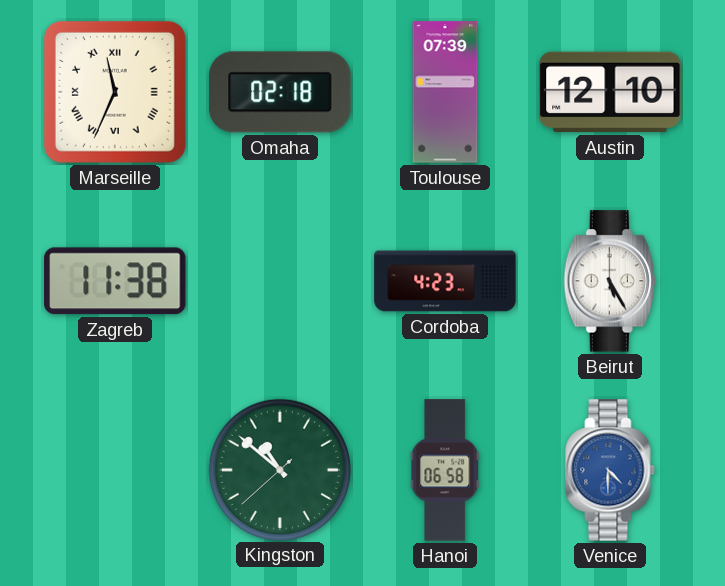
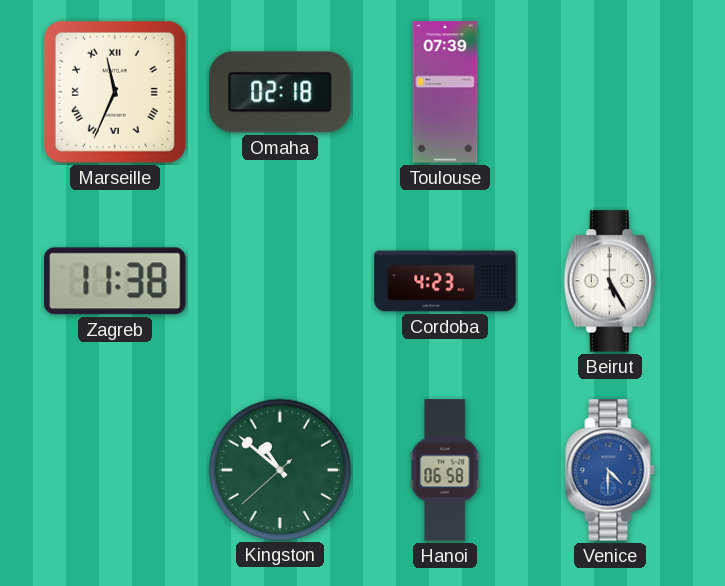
Austin: 12:10 -> none (610, 92)
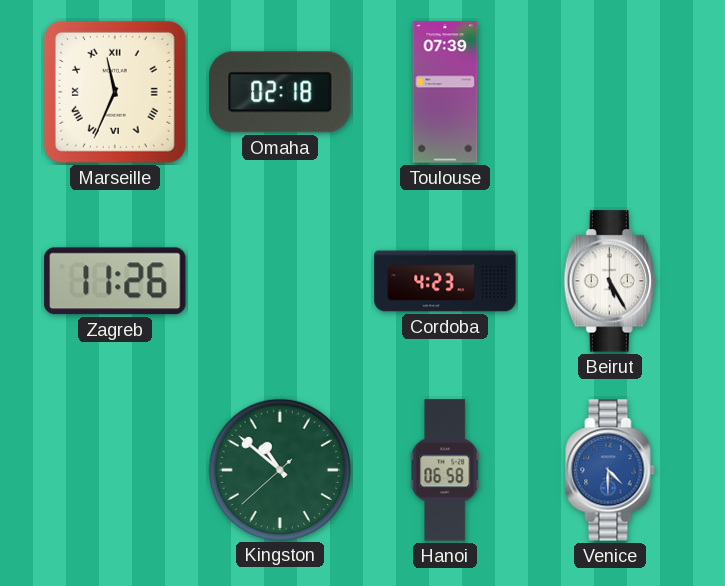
Zagreb: 11:38 -> 11:26 (116, 281)
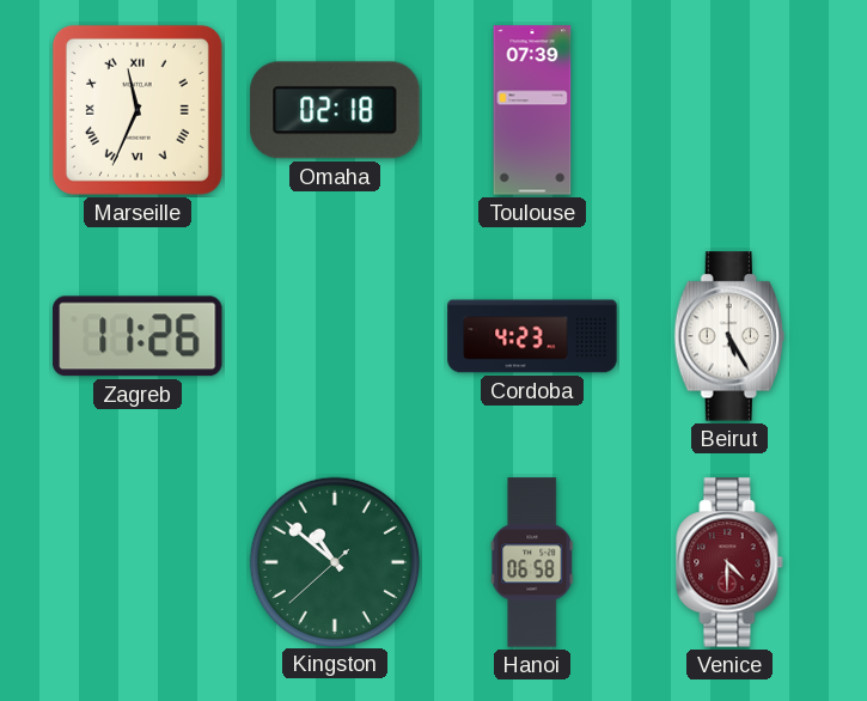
Venice dial: blue -> burgundy (729, 562)
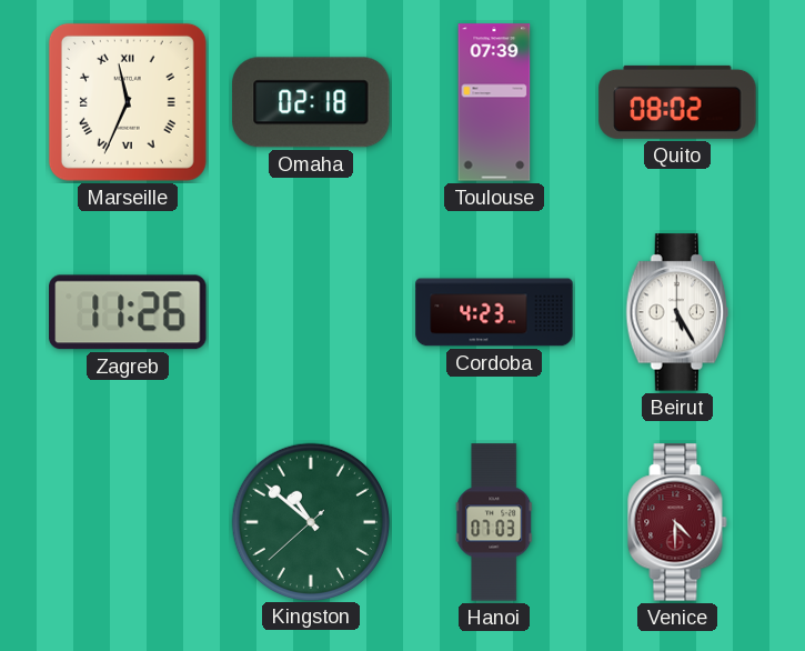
Quito: none -> 08:02 (677, 102)
Hanoi: 06:58 -> 07:03 (494, 522)
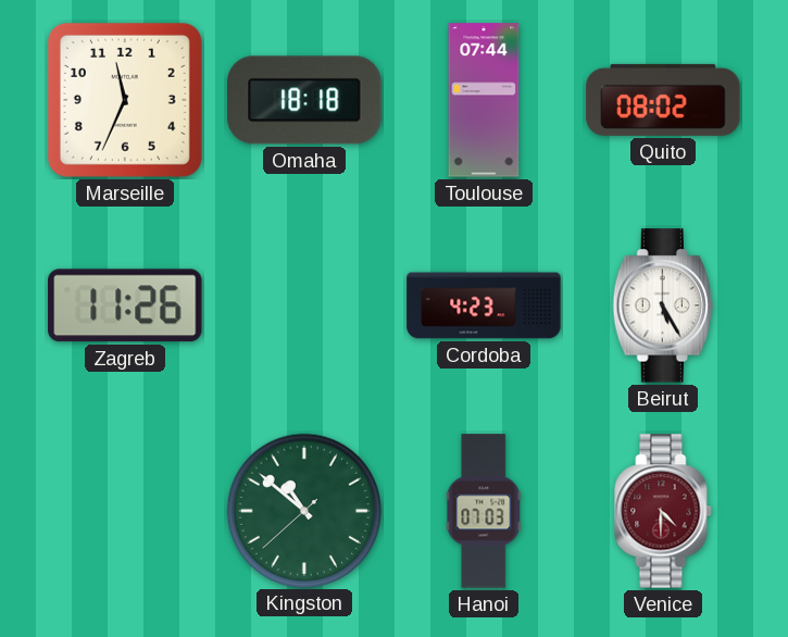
Marseille numerals: Roman -> Arabic (125, 100)
Omaha: 02:18 -> 18:18 (304, 100)
Toulouse: 07:39 -> 07:44 (484, 100)
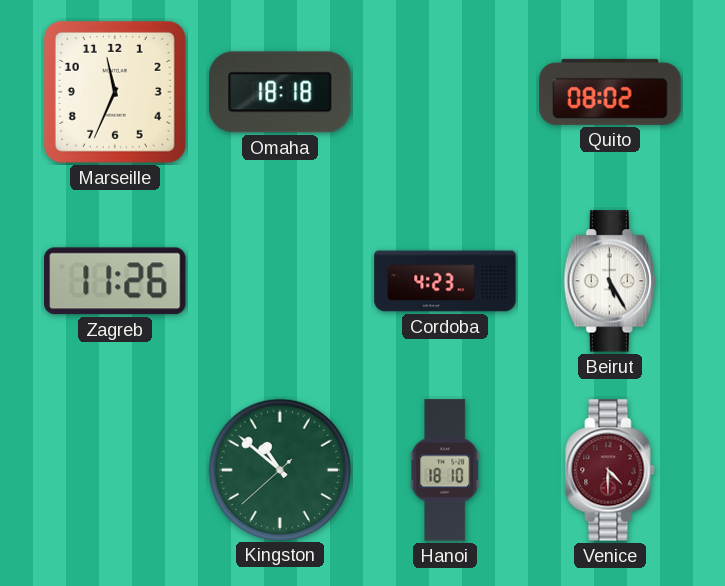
Toulouse: 07:44 -> none (484, 100)
Hanoi: 07:03 -> 18:10 (445, 470)
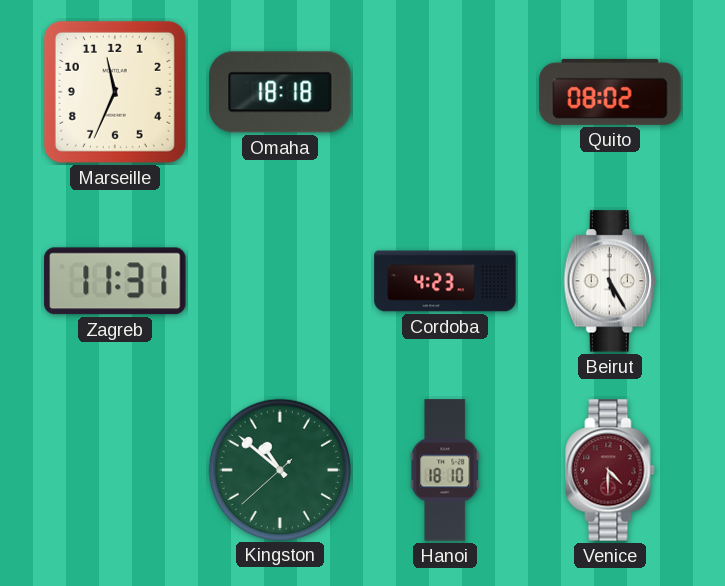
Zagreb: 11:26 -> 11:31 (116, 281)
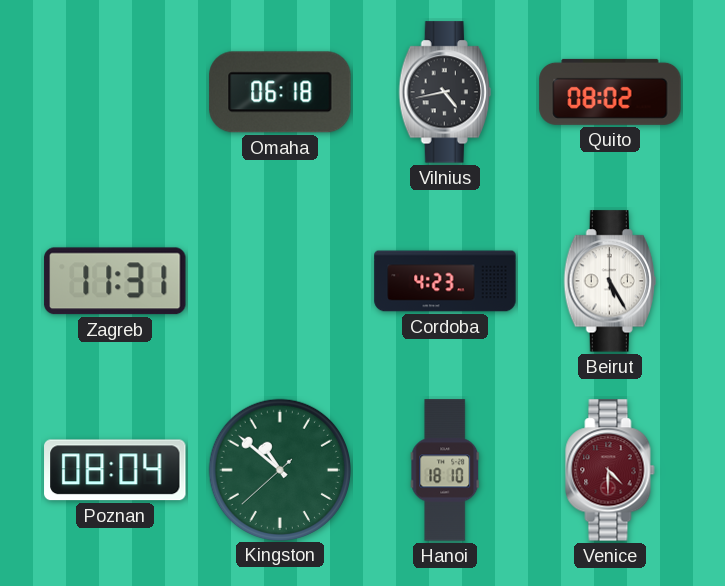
Marseille: 11:34 -> none (115, 92)
Omaha: 18:18 -> 06:18 (280, 92)
Vilnius: none -> 4:43 (445, 92)
Poznan: none -> 08:04 (115, 470)
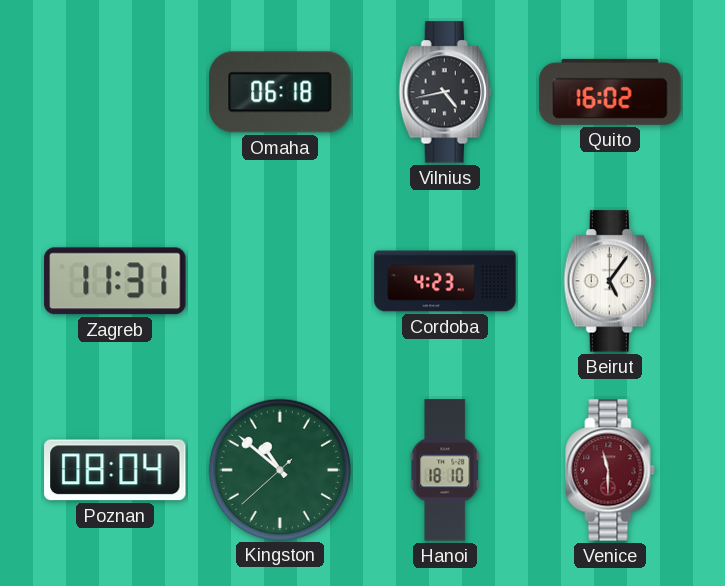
Quito: 08:02 -> 16:02 (610, 92)
Beirut: 5:25 -> 5:06 (610, 281)
Venice: 4:30 -> 11:30 (610, 470)
